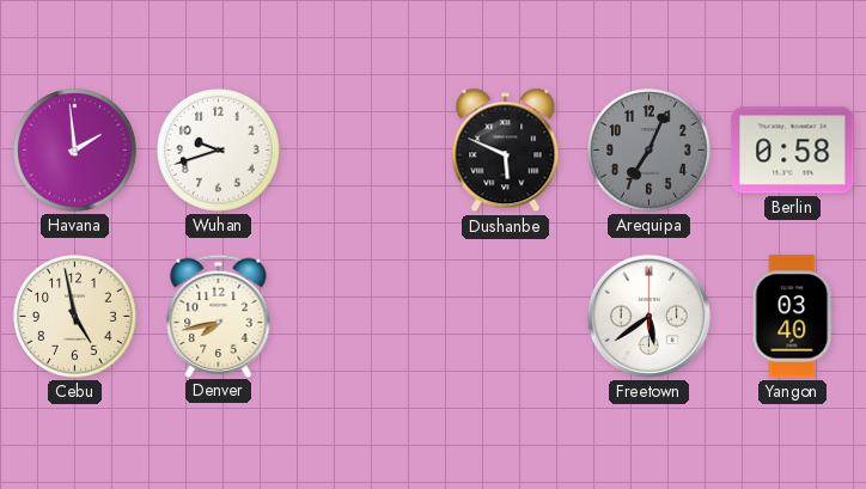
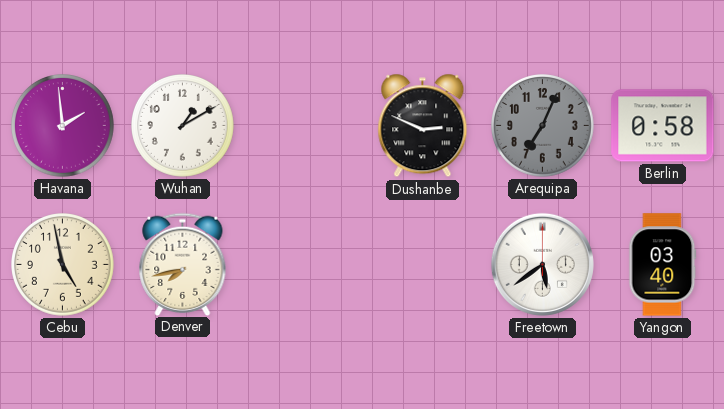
Wuhan: 9:42 -> 1:10 (183, 126)
Dushanbe: 5:49 -> 2:49 (423, 126)
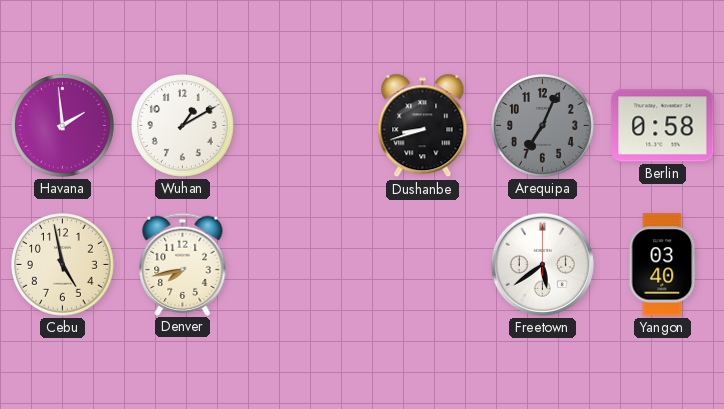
Dushanbe: 2:49 -> 8:42 (423, 126)
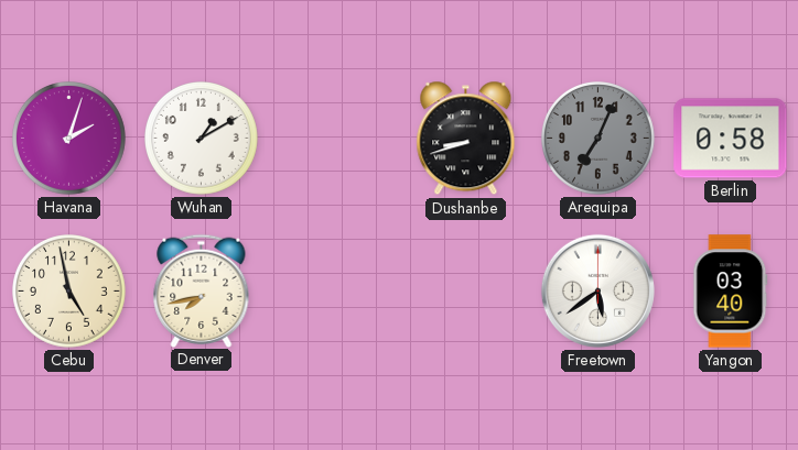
Havana: 1:59 -> 2:03 (69, 139)
